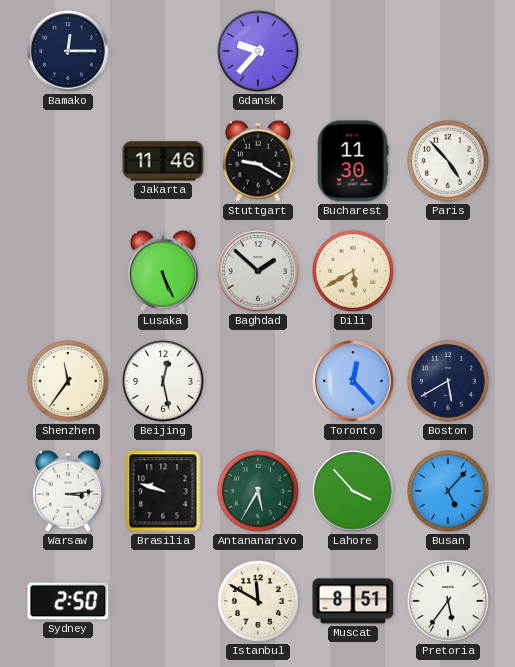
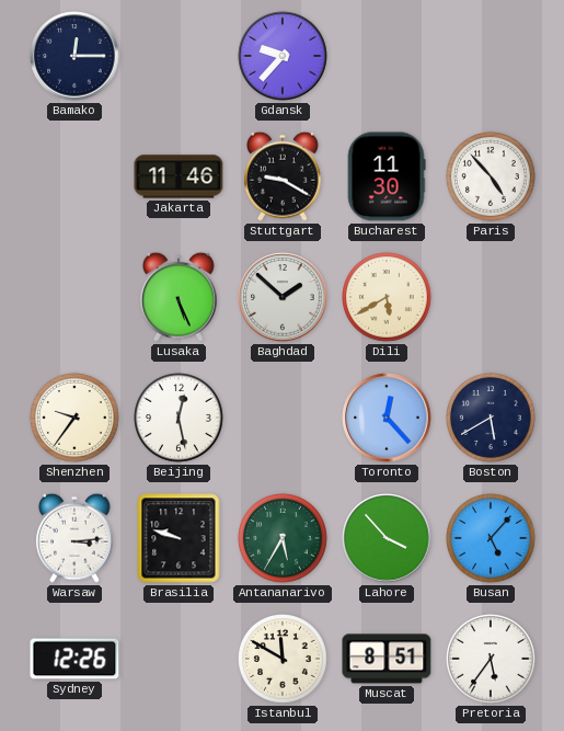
Shenzhen: 11:36 -> 9:36 (76, 419)
Sydney: 2:50 -> 12:26 (74, 659)
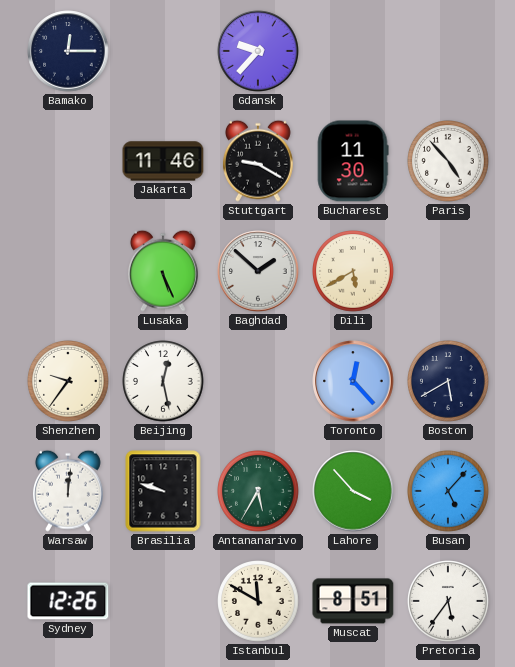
Warsaw: 3:14 -> 12:01 (68, 491)
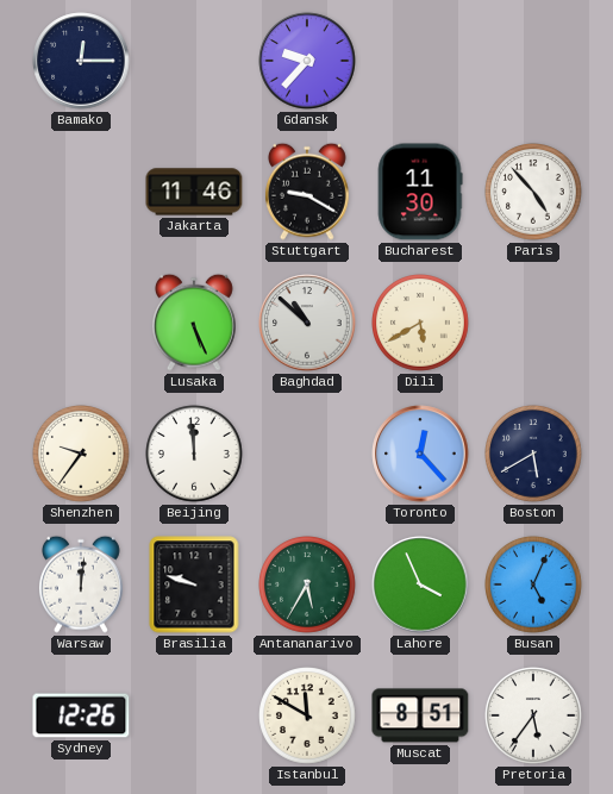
Baghdad: 1:52 -> 10:52 (307, 323)
Beijing: 12:28 -> 11:59 (195, 455)
Lahore: 3:53 -> 3:56 (420, 584)
Busan: 5:07 -> 5:04 (534, 586)
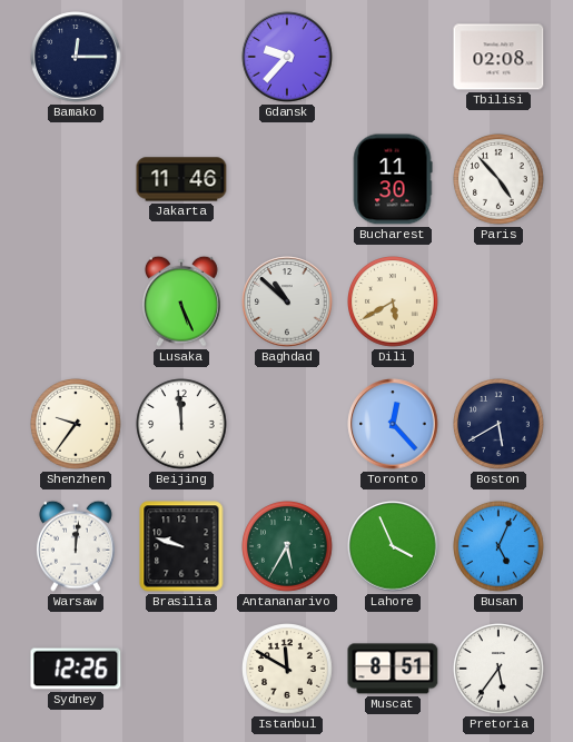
Tbilisi: none -> 02:08 (498, 57)
Stuttgart: 9:20 -> none (307, 192)
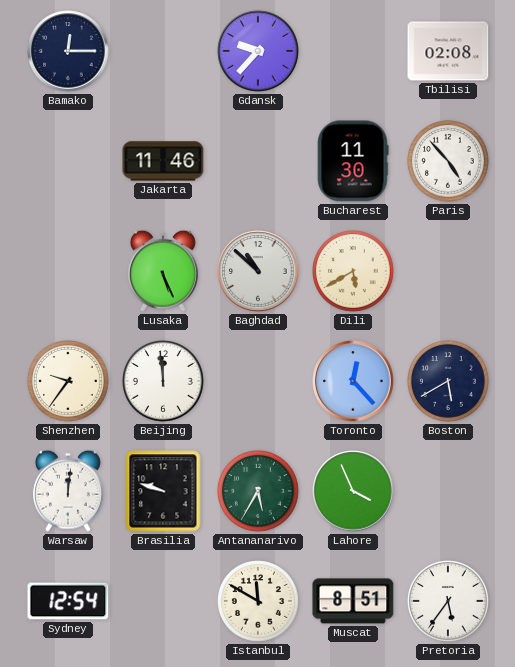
Busan: 5:04 -> none (500, 547)
Sydney: 12:26 -> 12:54 (68, 601)
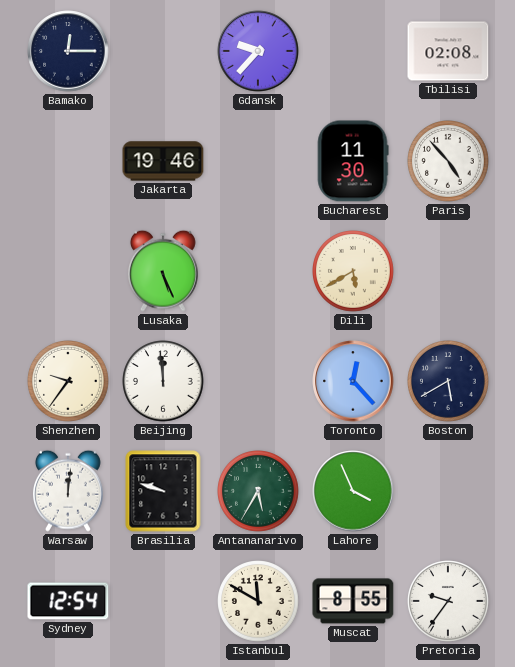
Jakarta: 11:46 -> 19:46 (163, 161)
Baghdad: 10:52 -> none (258, 271)
Muscat: 8:51 -> 8:55 (353, 601)
Pretoria: 5:36 -> 9:36 (449, 602)
